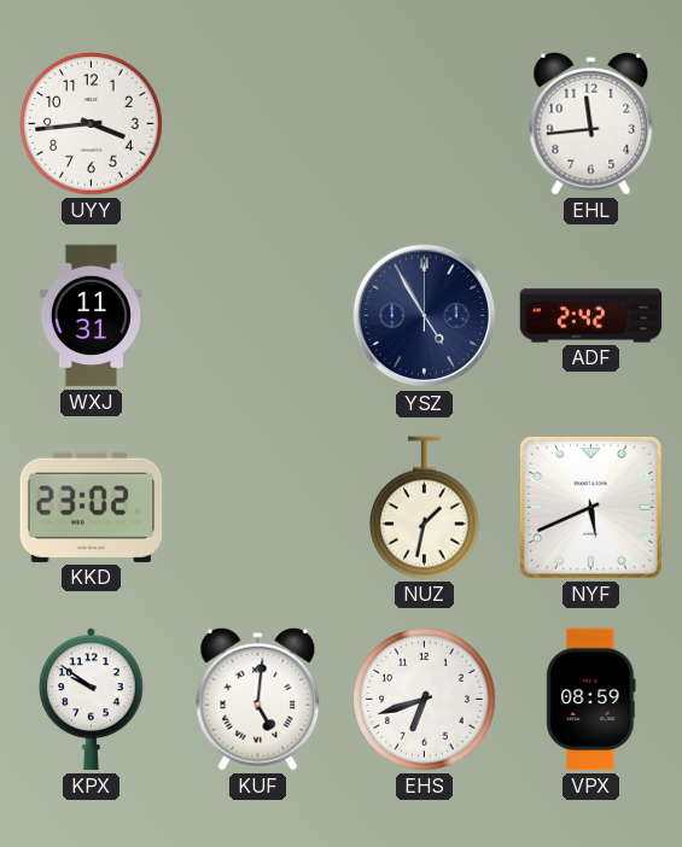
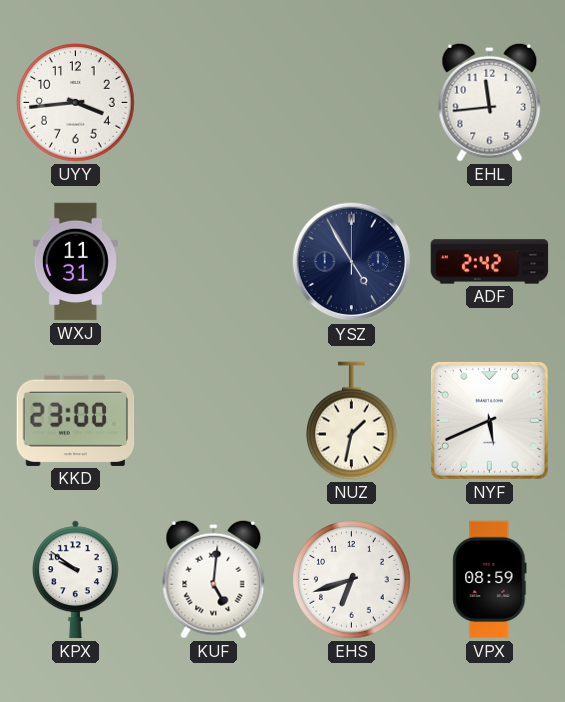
KKD: 23:02 -> 23:00 (76, 420)
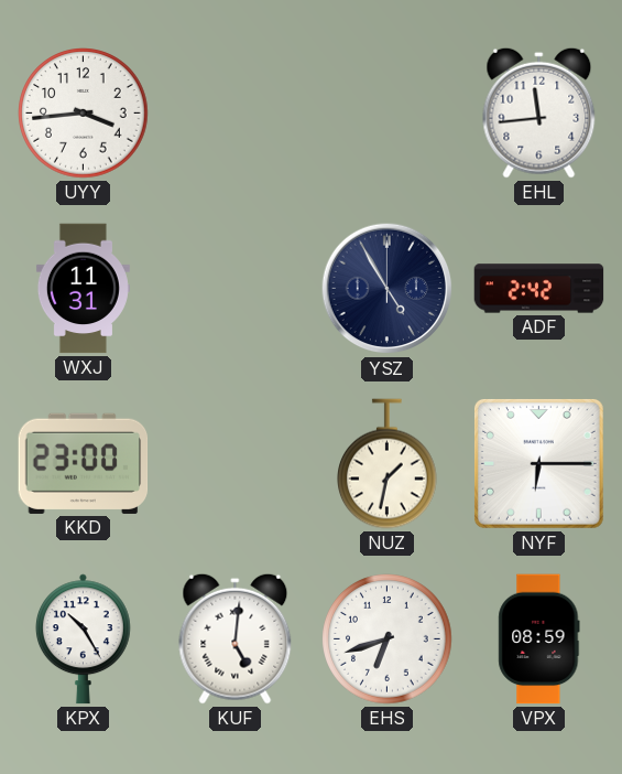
NYF: 5:41 -> 6:15 (538, 463)
KPX: 9:51 -> 10:25 (83, 639)
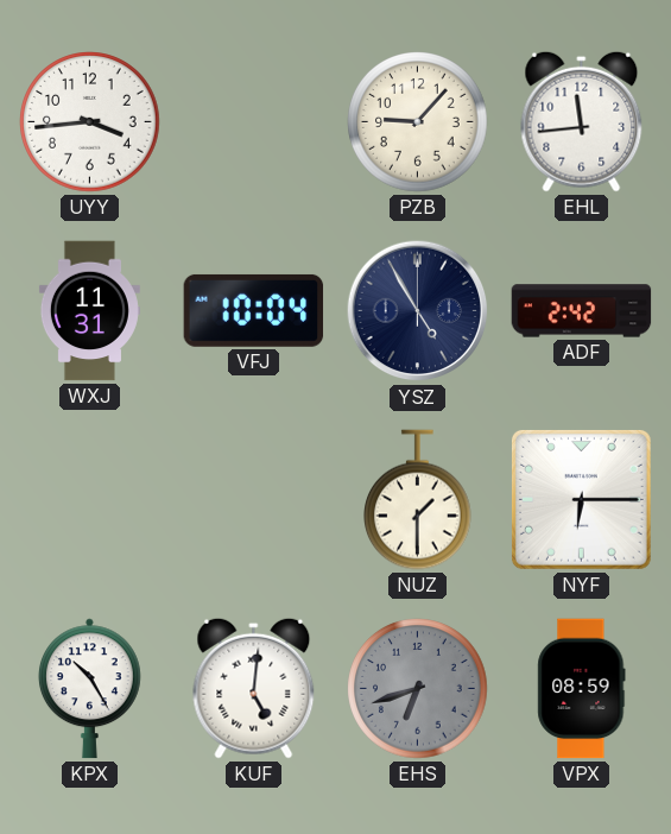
PZB: none -> 9:07 (418, 122)
VFJ: none -> 10:04 (254, 310)
KKD: 23:00 -> none (84, 463)
NUZ: 1:32 -> 1:30 (418, 500)
EHS dial: white -> grey (418, 689)
